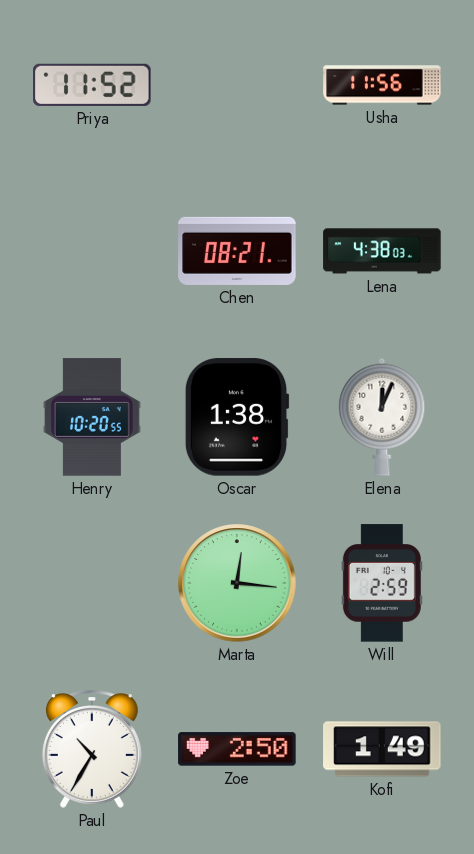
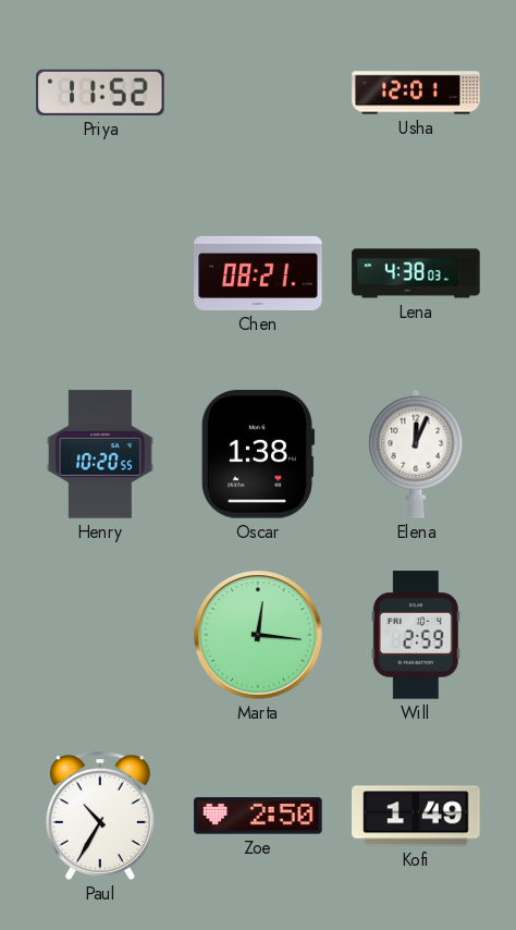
Usha: 11:56 -> 12:01 (416, 93)
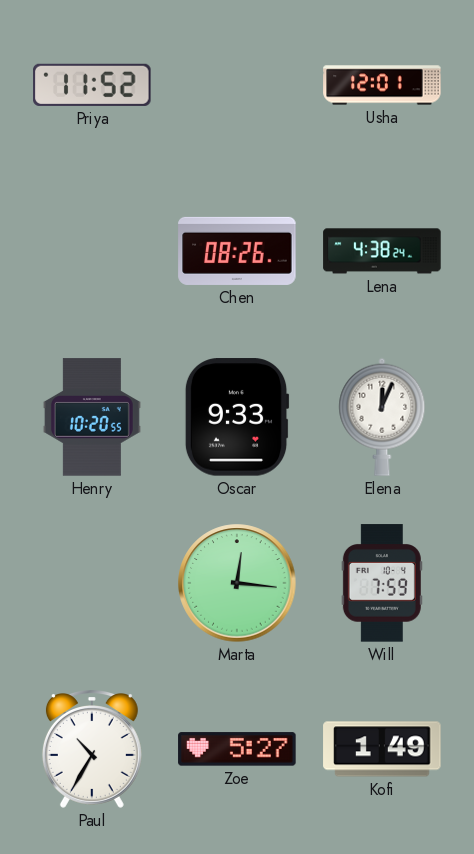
Chen: 08:21 -> 08:26 (237, 251)
Lena: 4:38:03 -> 4:38:24 (382, 251)
Oscar: 1:38 -> 9:33 (237, 417)
Will: 2:59 -> 7:59 (382, 583)
Zoe: 2:50 -> 5:27 (237, 749)
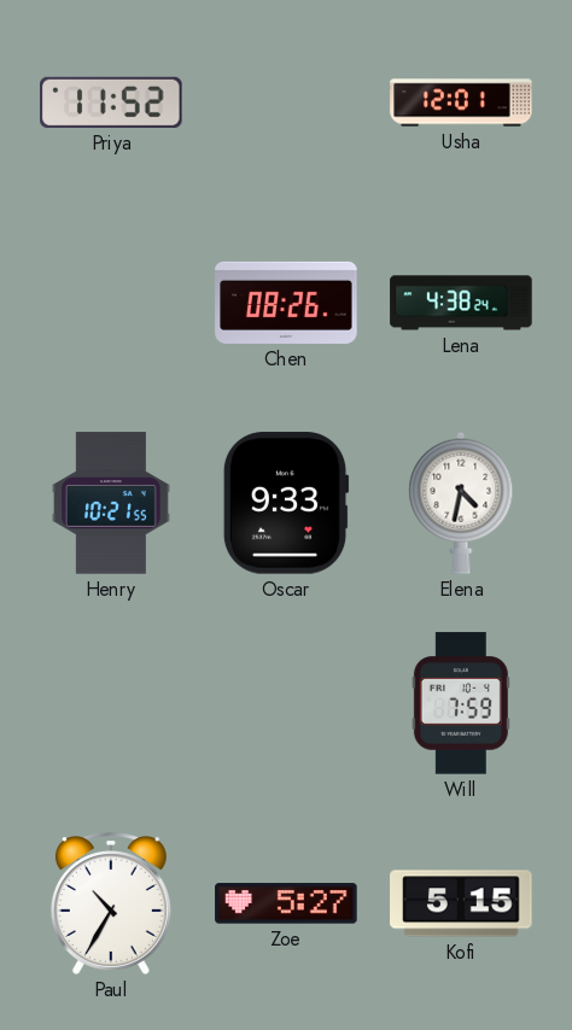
Henry: 10:20 -> 10:21 (111, 503)
Elena: 12:04 -> 4:32 (461, 503)
Marta: 12:16 -> none (237, 583)
Kofi: 1:49 -> 5:15 (461, 903)
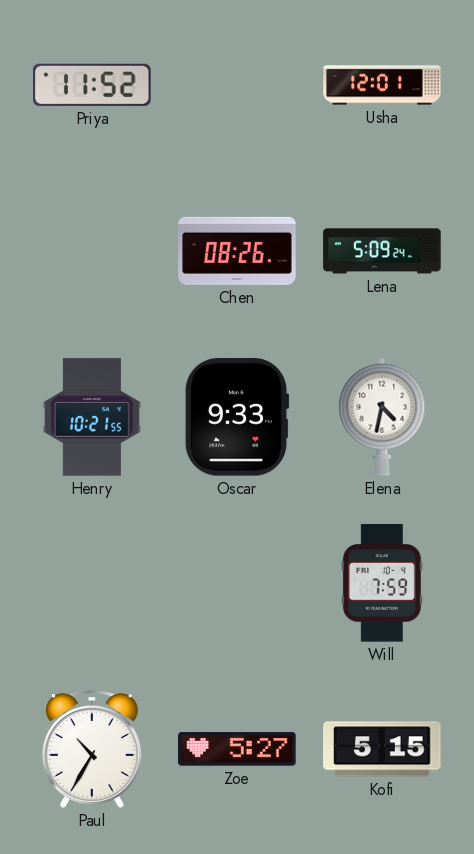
Lena: 4:38 -> 5:09 (382, 251)
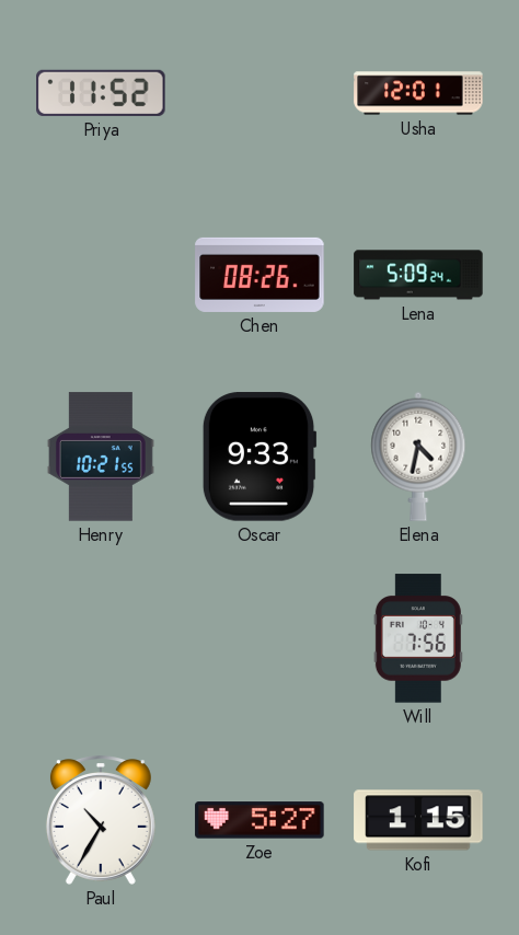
Will: 7:59 -> 7:56 (418, 638)
Kofi: 5:15 -> 1:15 (418, 820)
